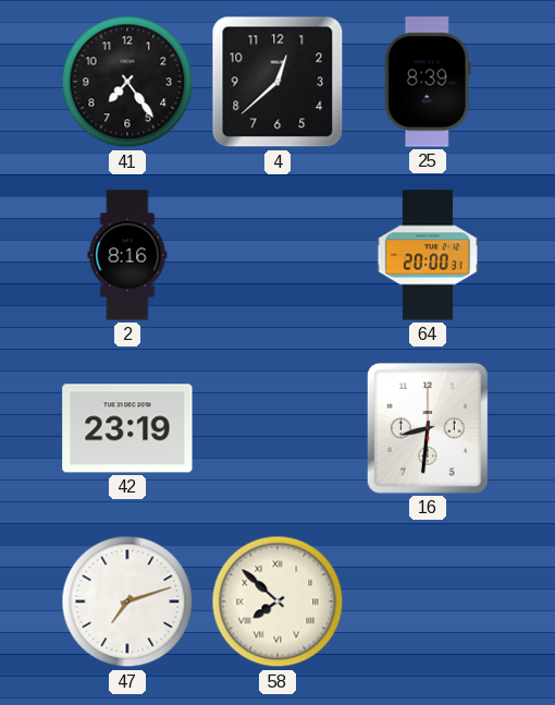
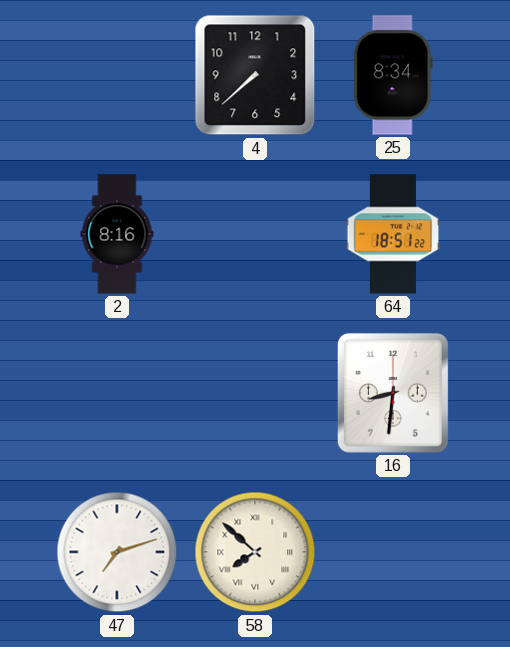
41: 7:24 -> none (127, 82)
4: 12:38 -> 7:38 (255, 75)
25: 8:39 -> 8:34 (393, 75)
64: 20:00 -> 18:51 (393, 234)
42: 23:19 -> none (127, 428)
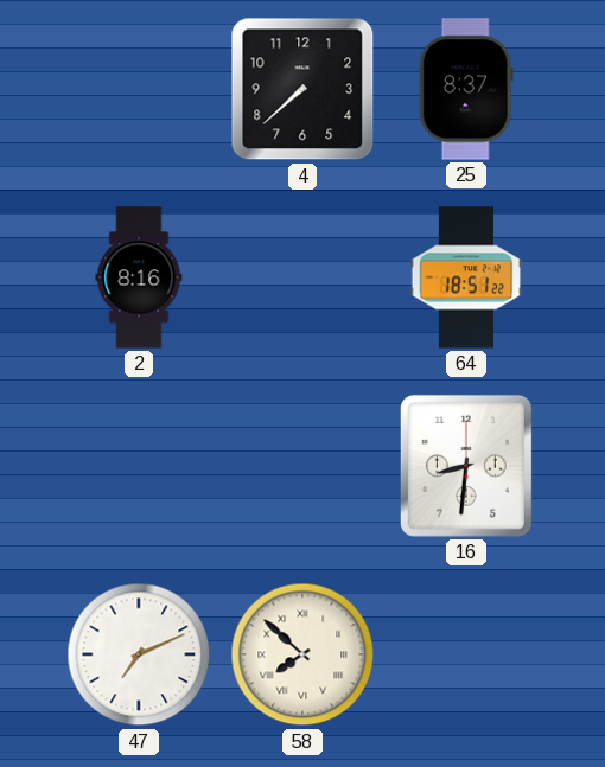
25: 8:34 -> 8:37 (466, 89)
47: 7:12 -> 7:11 (139, 654)
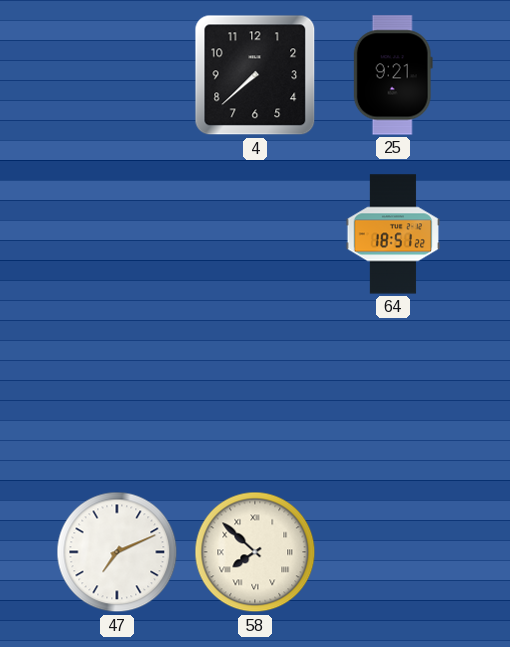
25: 8:37 -> 9:21 (393, 75)
2: 8:16 -> none (139, 277)
16: 8:31 -> none (466, 466)
